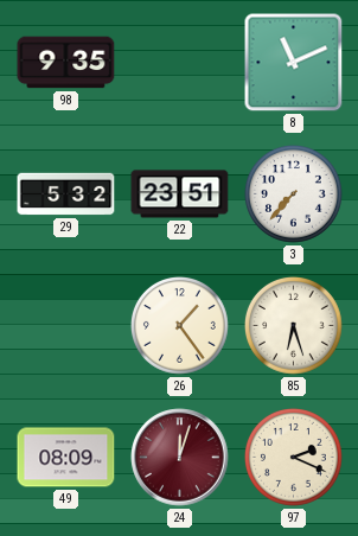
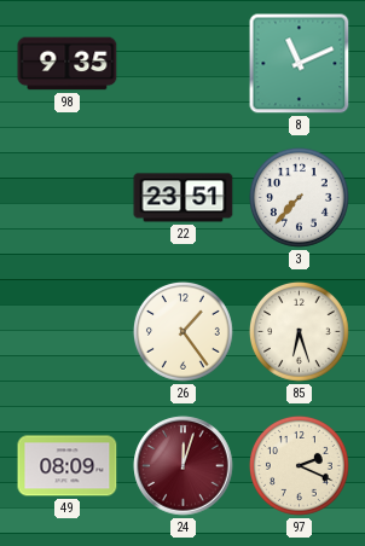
29: 5:32 -> none (66, 194)
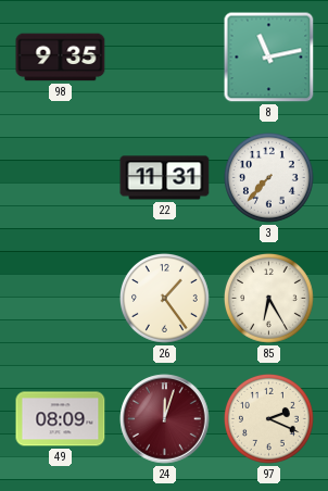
8: 11:11 -> 11:13 (269, 58)
22: 23:51 -> 11:31 (165, 178)
85: 6:27 -> 6:25 (268, 299)
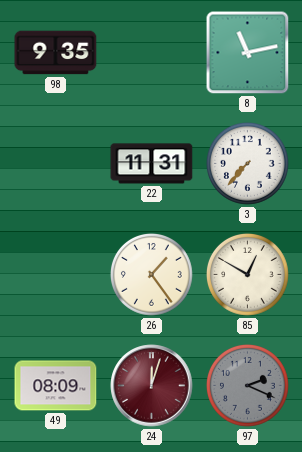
85: 6:25 -> 12:50 (247, 275)
97 dial: cream -> grey (247, 386)
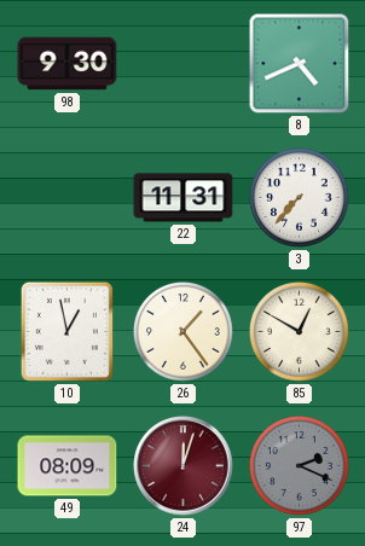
98: 9:35 -> 9:30 (68, 64)
8: 11:13 -> 4:41 (300, 64)
10: none -> 12:58 (66, 331)
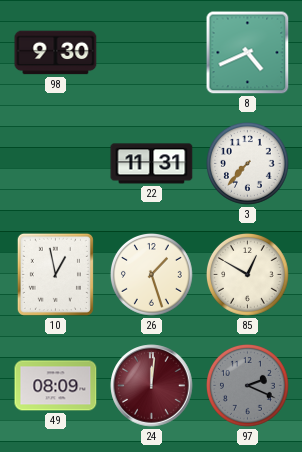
26: 1:24 -> 1:27 (151, 275)
24: 12:03 -> 12:01 (152, 386)
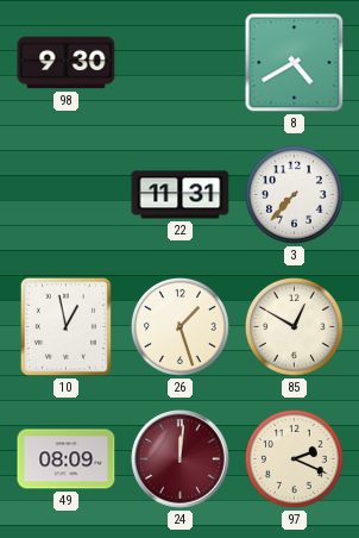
8: 4:41 -> 4:40 (295, 63)
97 dial: grey -> cream (294, 459)
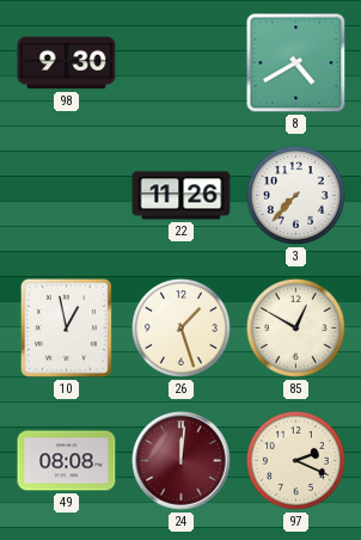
22: 11:31 -> 11:26 (182, 196)
49: 08:09 -> 08:08 (67, 461)
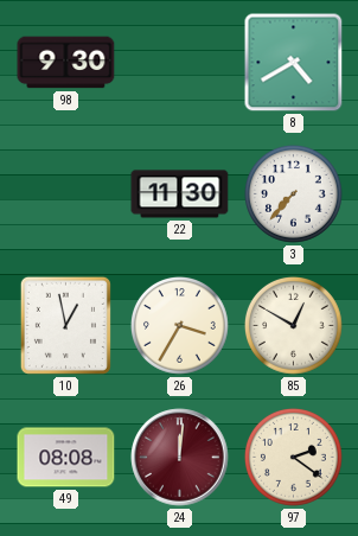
22: 11:26 -> 11:30 (180, 194)
26: 1:27 -> 3:35 (179, 326)
97: 2:19 -> 2:21 (293, 458)
